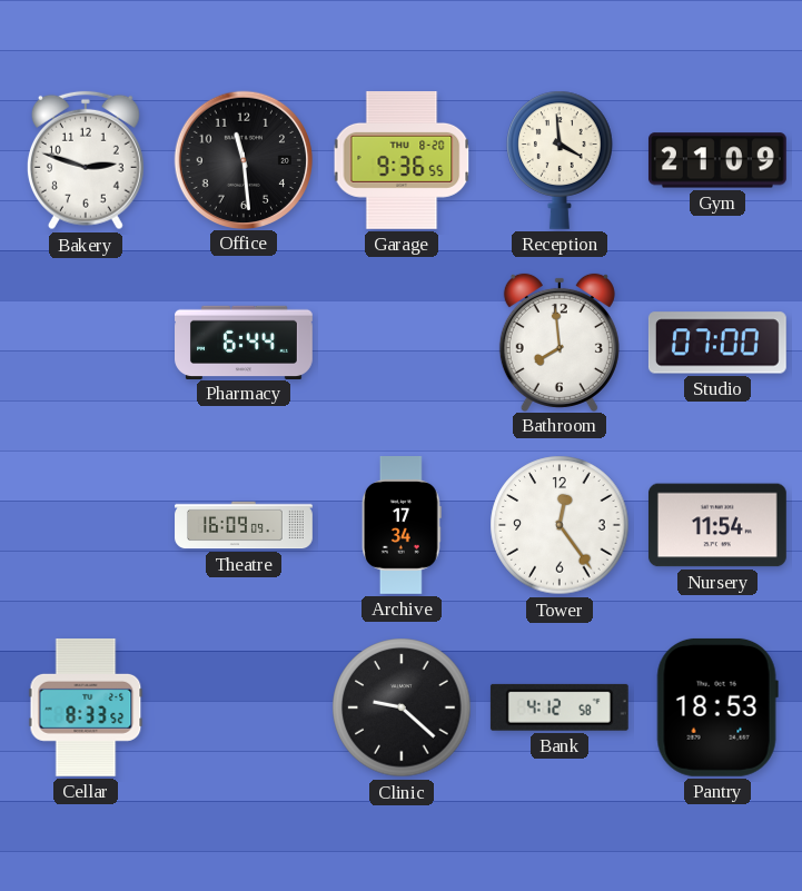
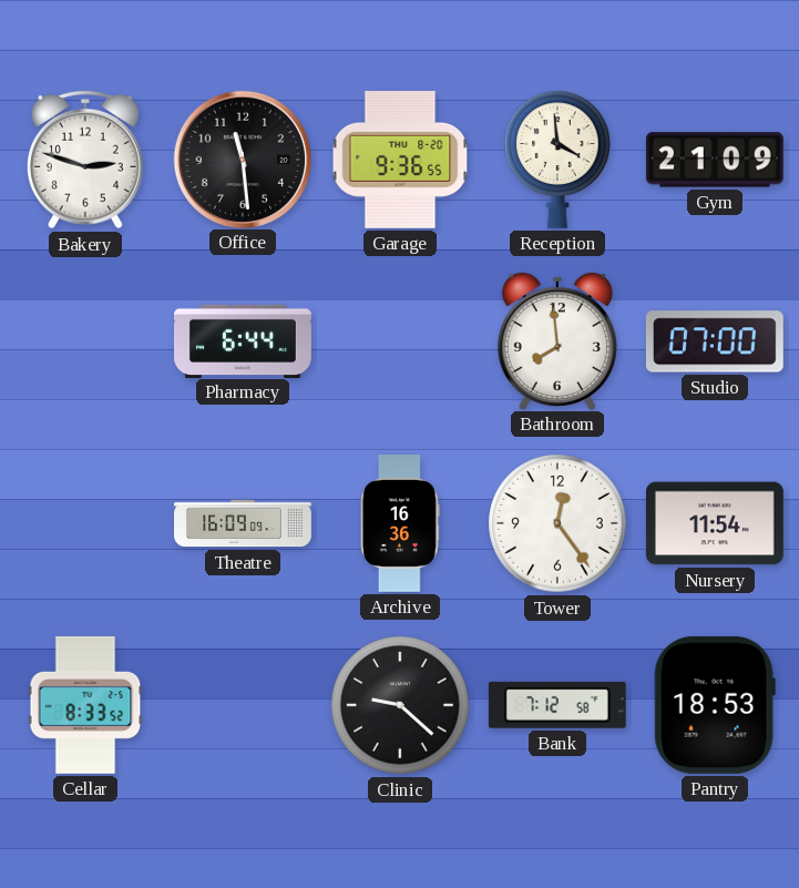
Archive: 17:34 -> 16:36 (400, 524)
Bank: 4:12 -> 7:12 (557, 705)
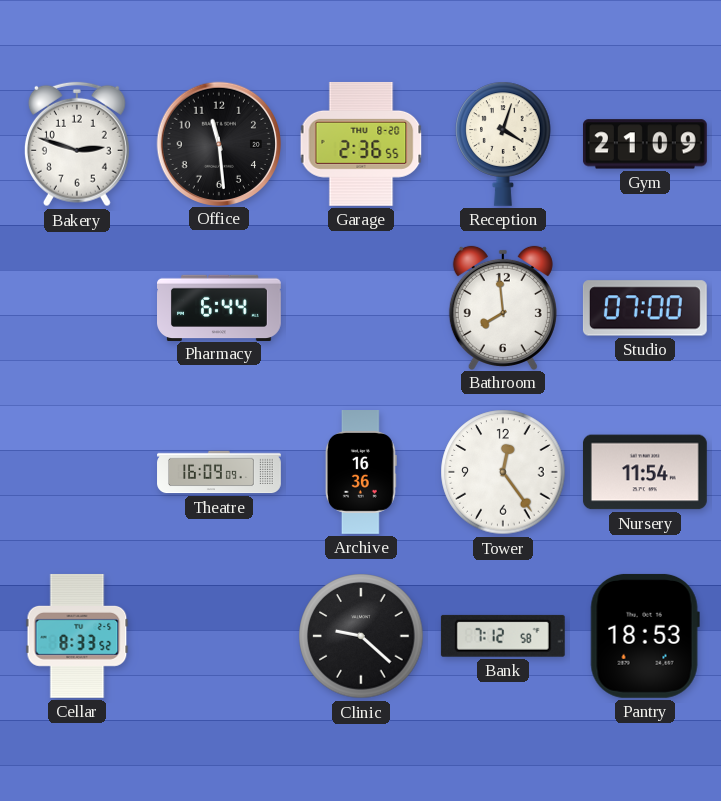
Garage: 9:36 -> 2:36 (361, 144)
Reception: 3:59 -> 4:03 (503, 144)
